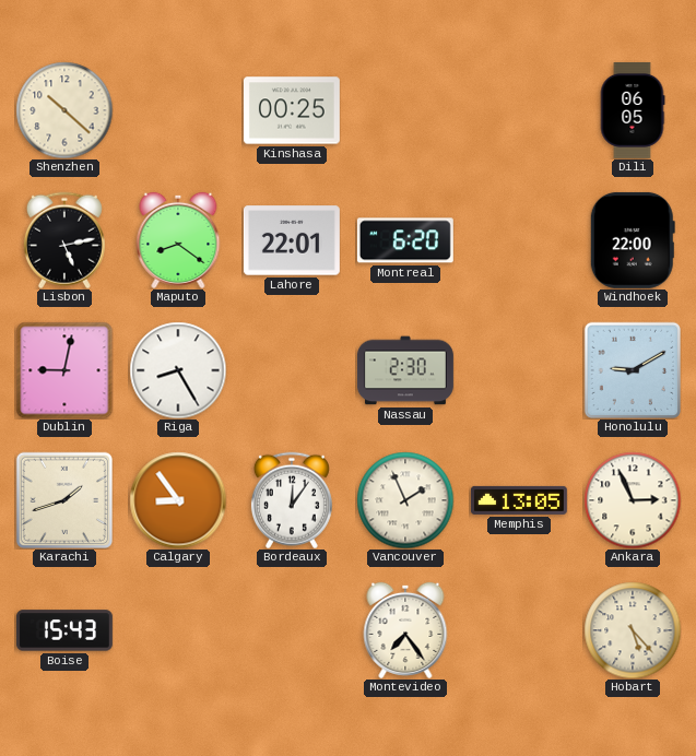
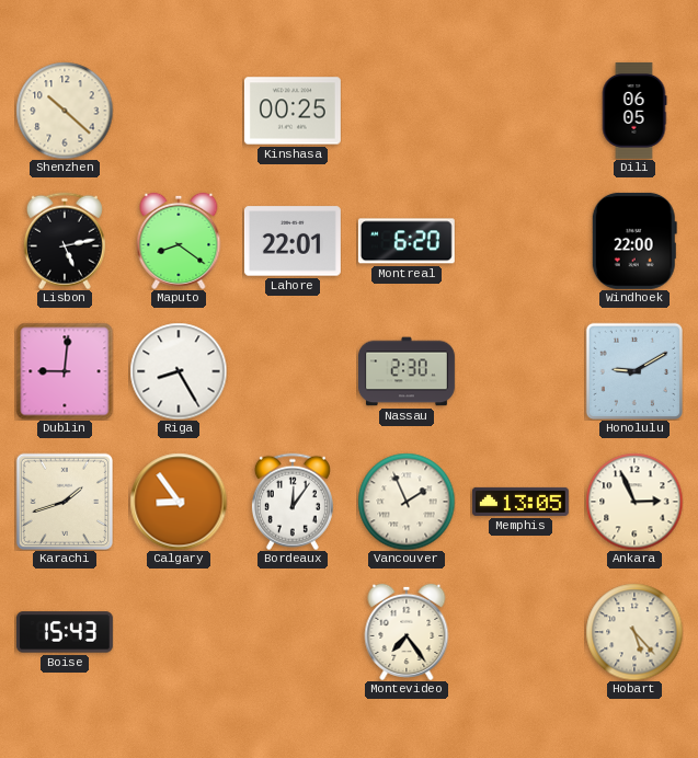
Dublin: 9:02 -> 9:01 (65, 371)
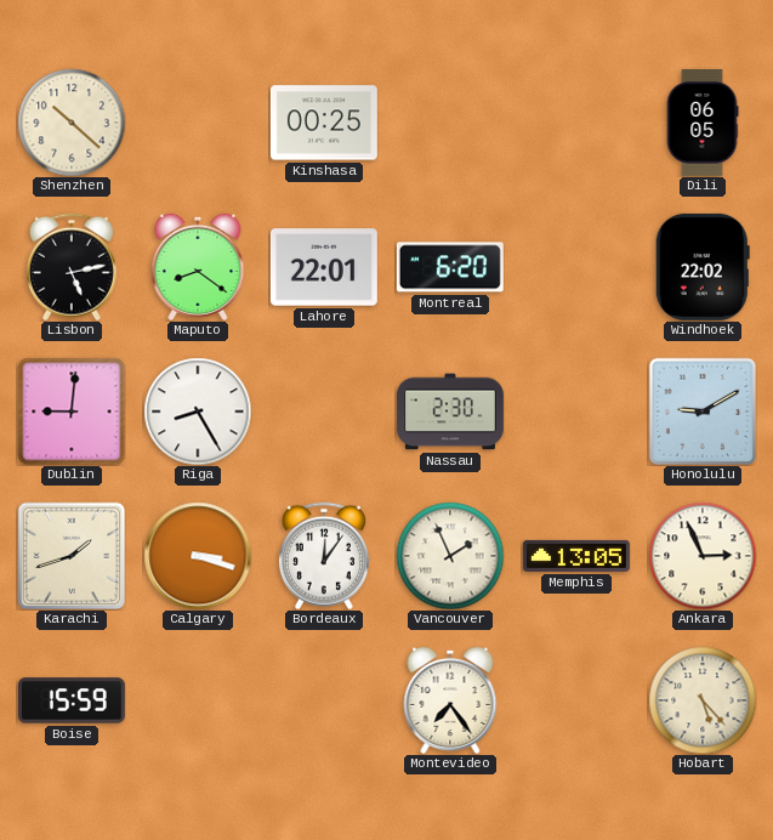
Windhoek: 22:00 -> 22:02 (703, 267)
Calgary: 8:54 -> 3:18 (198, 556)
Boise: 15:43 -> 15:59 (72, 700)
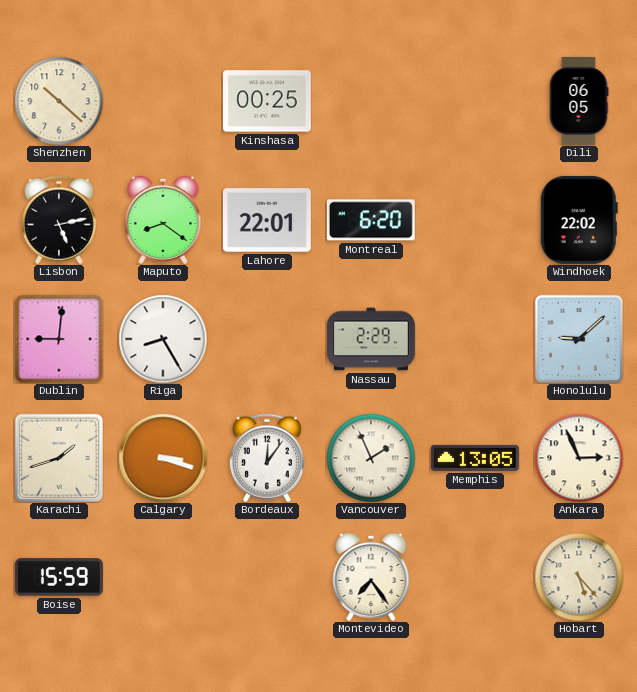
Nassau: 2:30 -> 2:29 (371, 339)
Honolulu: 9:10 -> 9:08 (578, 338)
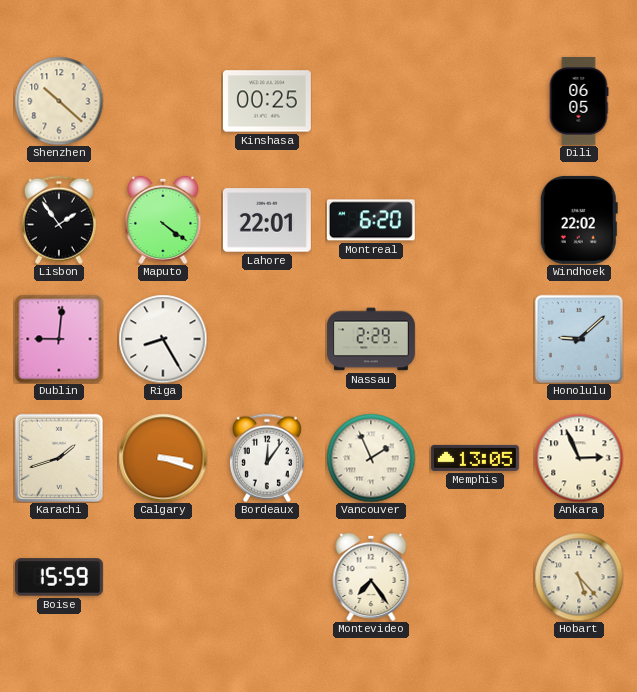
Lisbon: 5:13 -> 1:54 (59, 220)
Maputo: 8:21 -> 4:21 (163, 220)
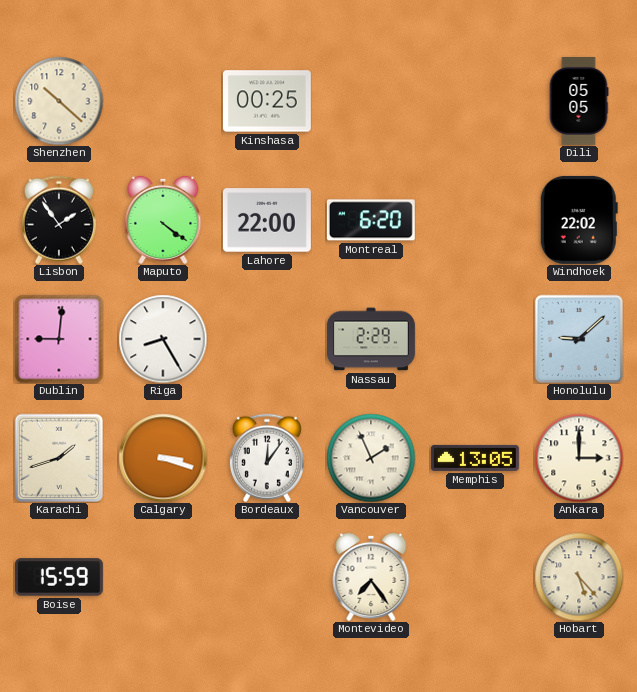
Dili: 06:05 -> 05:05 (579, 101)
Lahore: 22:01 -> 22:00 (267, 220)
Ankara: 2:56 -> 3:00 (579, 458)
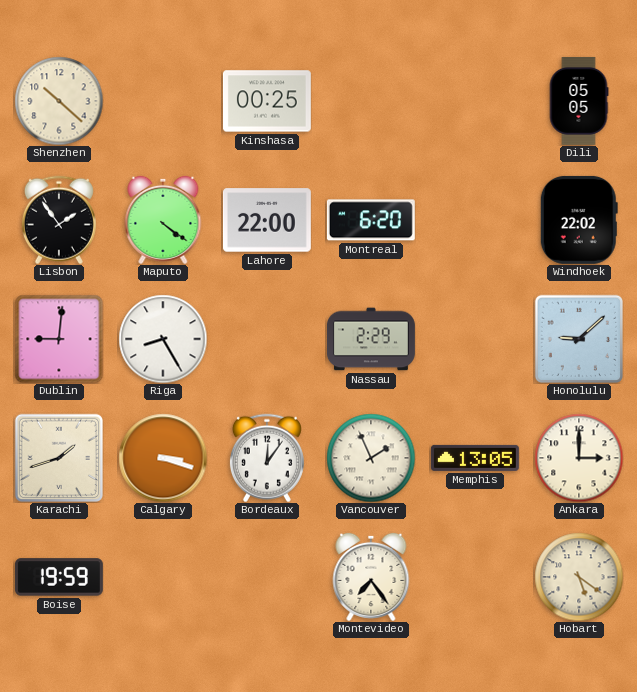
Boise: 15:59 -> 19:59 (59, 577)
Hobart: 5:23 -> 5:21 (579, 577)
